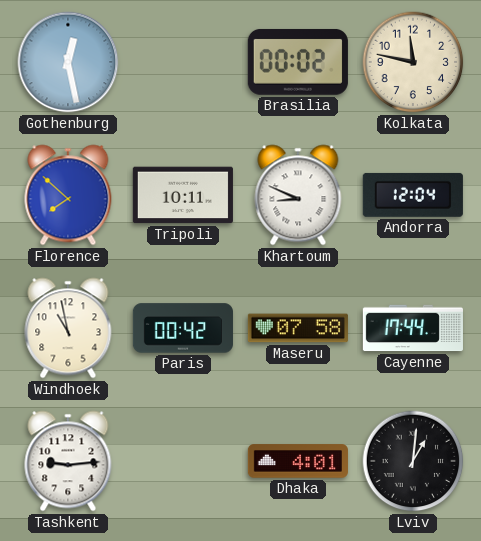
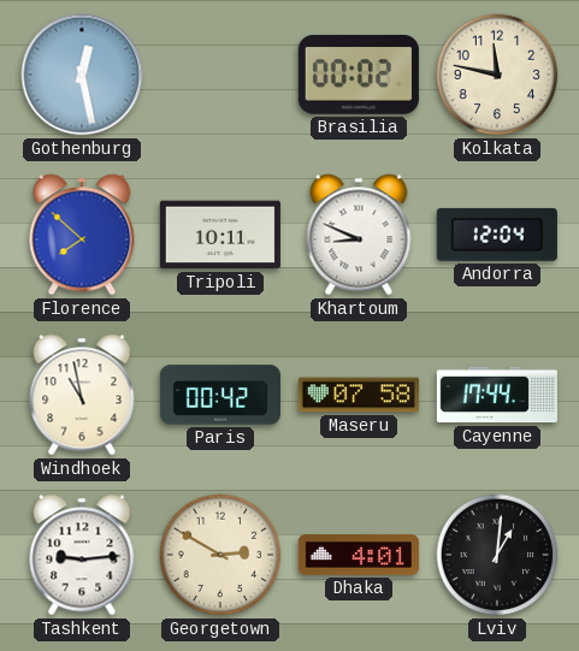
Georgetown: none -> 2:50 (220, 555)
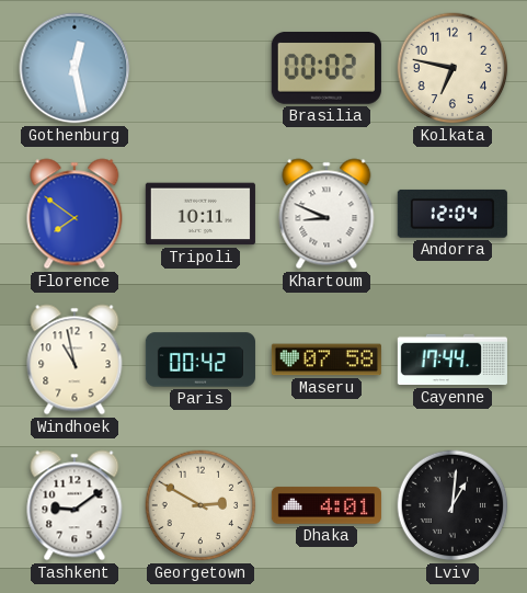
Kolkata: 11:47 -> 6:47 (452, 68)
Florence: 7:52 -> 7:51 (75, 214)
Tashkent: 9:14 -> 9:09 (75, 505)
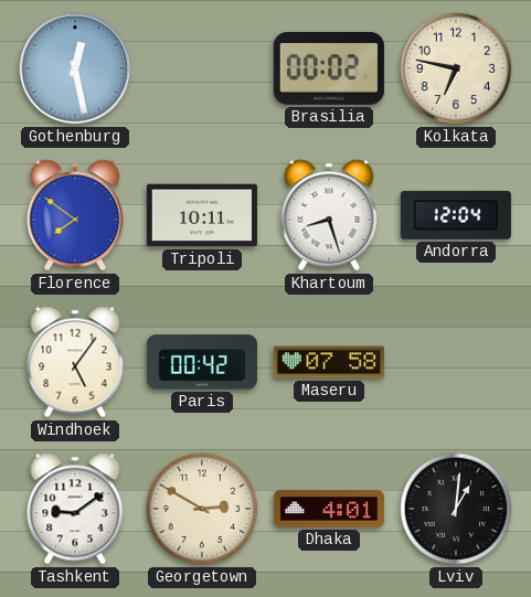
Khartoum: 8:49 -> 8:27 (329, 215)
Windhoek: 10:58 -> 5:06 (75, 362)
Cayenne: 17:44 -> none (452, 360)
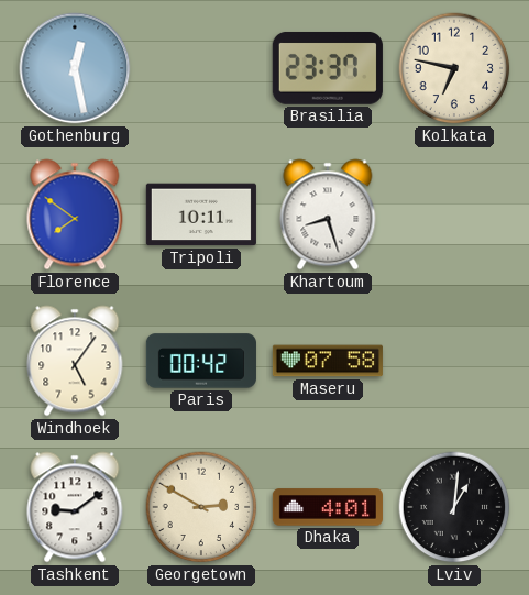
Brasilia: 00:02 -> 23:37 (328, 68)
Andorra: 12:04 -> none (456, 215)
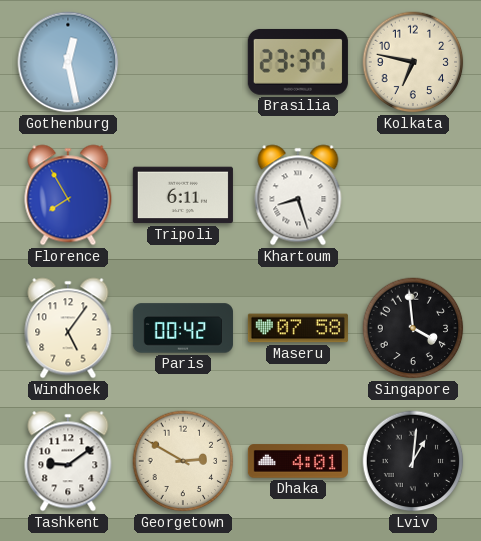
Florence: 7:51 -> 7:55 (68, 195)
Tripoli: 10:11 -> 6:11 (183, 195)
Singapore: none -> 3:59 (413, 328)
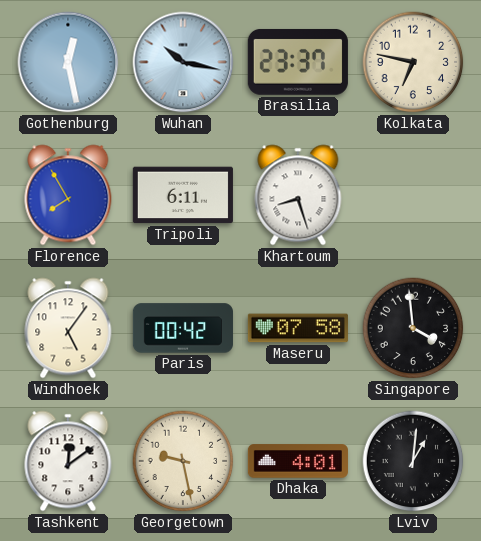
Wuhan: none -> 10:17 (183, 62)
Tashkent: 9:09 -> 12:09 (68, 461)
Georgetown: 2:50 -> 9:28 (183, 461)
